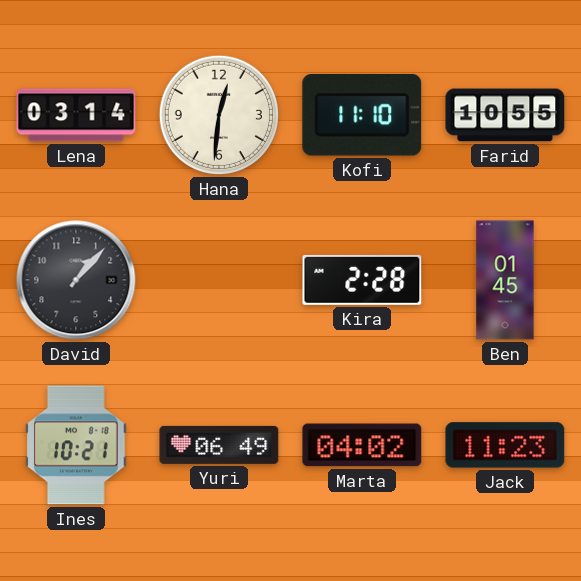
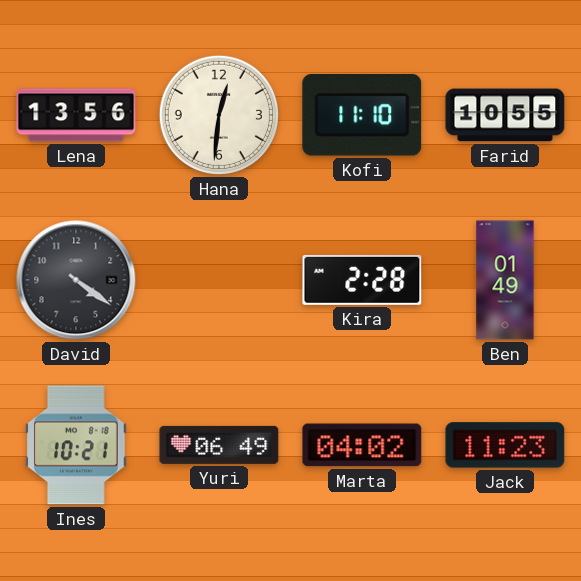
Lena: 03:14 -> 13:56 (76, 115)
David: 1:07 -> 4:21 (76, 280)
Ben: 01:45 -> 01:49 (505, 280)
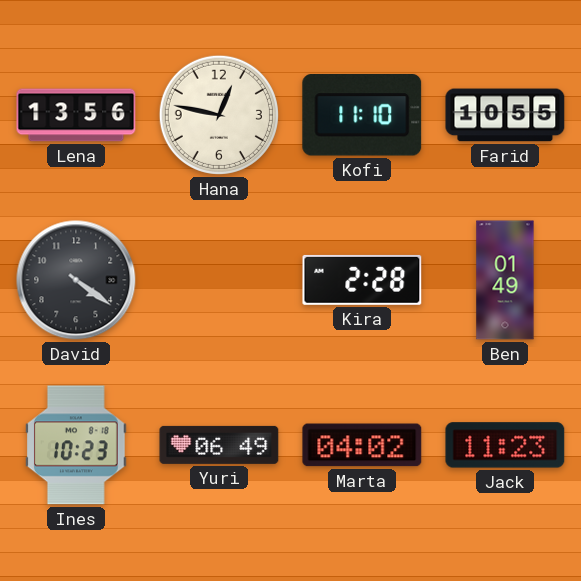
Hana: 12:31 -> 12:47 (219, 115)
Ines: 10:21 -> 10:23 (77, 445)
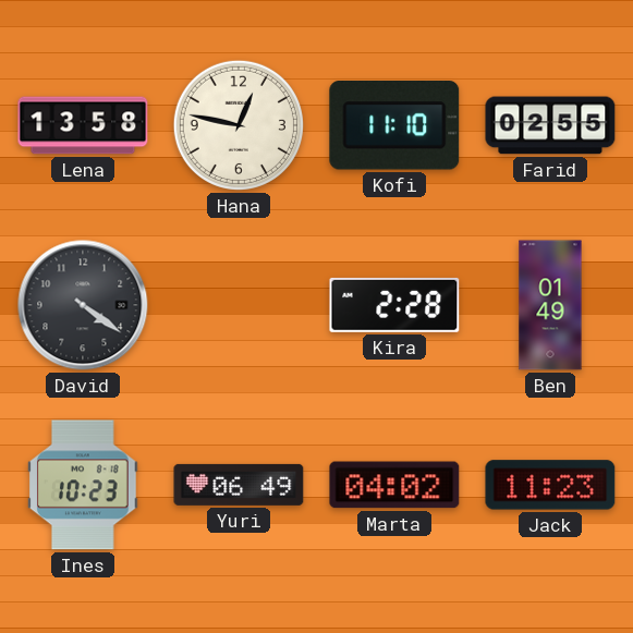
Lena: 13:56 -> 13:58 (83, 125)
Farid: 10:55 -> 02:55 (550, 125)
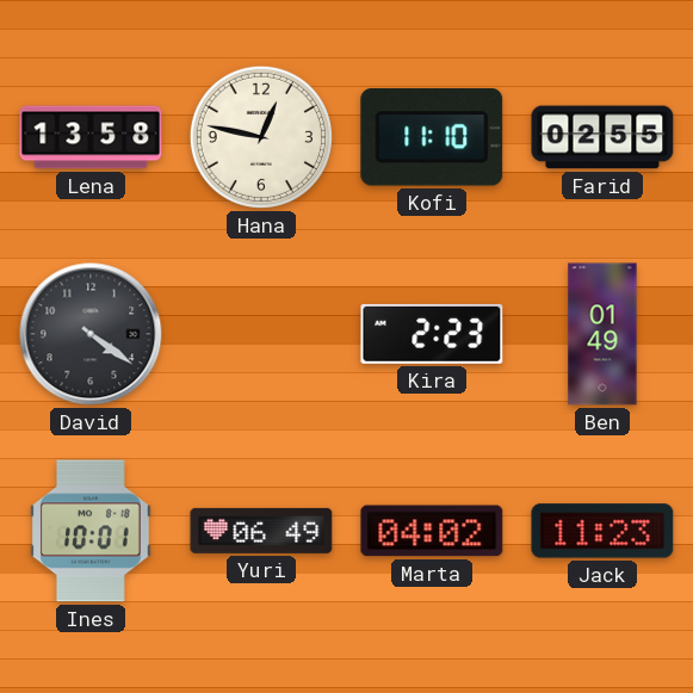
Kira: 2:28 -> 2:23 (432, 334)
Ines: 10:23 -> 10:01 (92, 531)
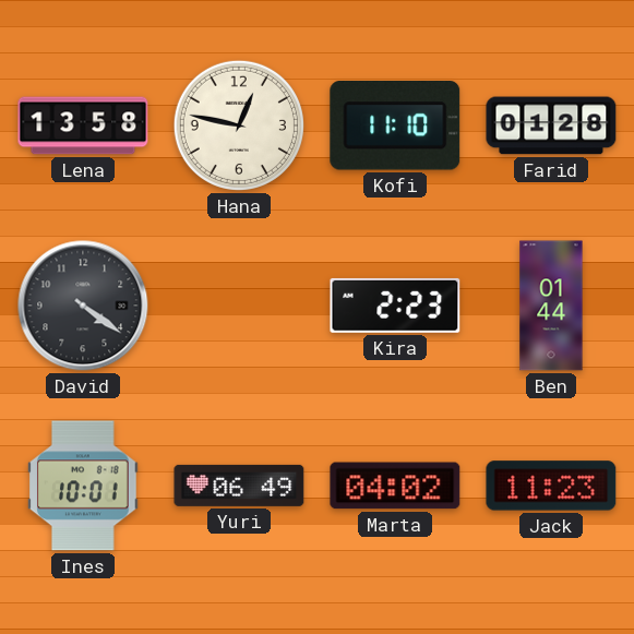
Farid: 02:55 -> 01:28 (551, 125)
Ben: 01:49 -> 01:44 (551, 306)
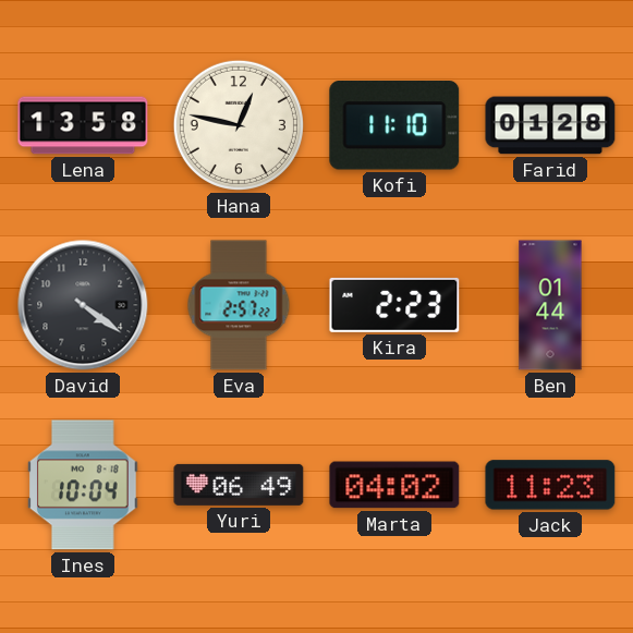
Eva: none -> 2:57 (239, 305)
Ines: 10:01 -> 10:04 (84, 485)
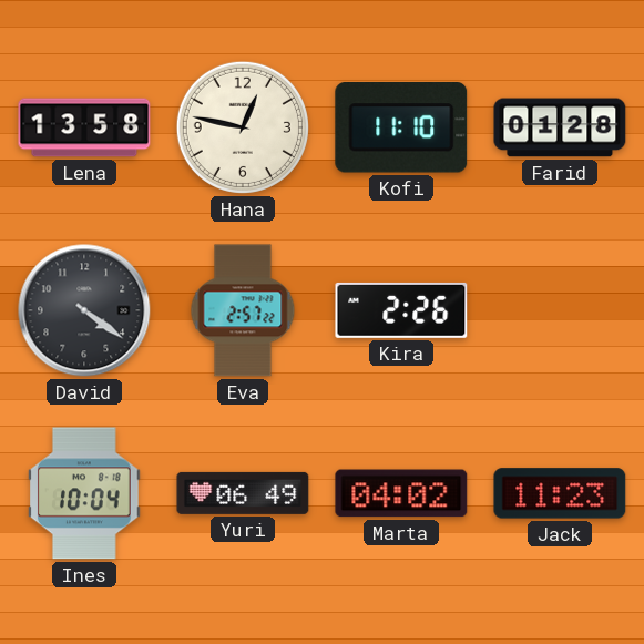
Kira: 2:23 -> 2:26 (401, 310)
Ben: 01:44 -> none (550, 305)
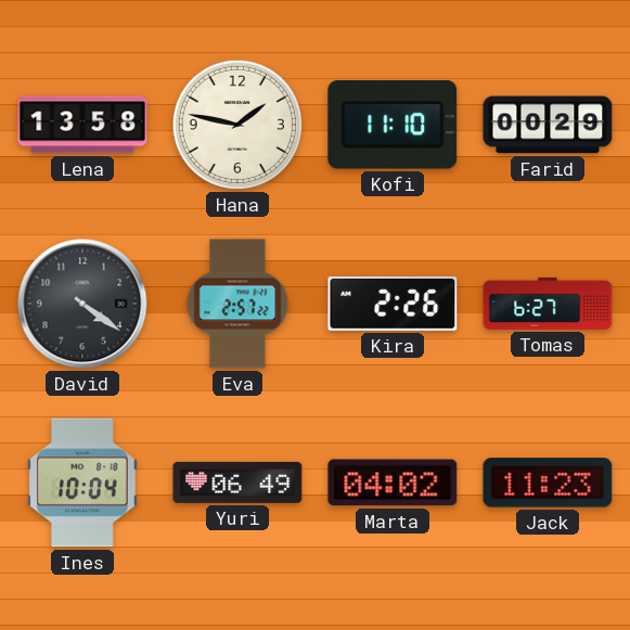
Hana: 12:47 -> 1:47 (237, 125)
Farid: 01:28 -> 00:29 (548, 125)
Tomas: none -> 6:27 (548, 304)
